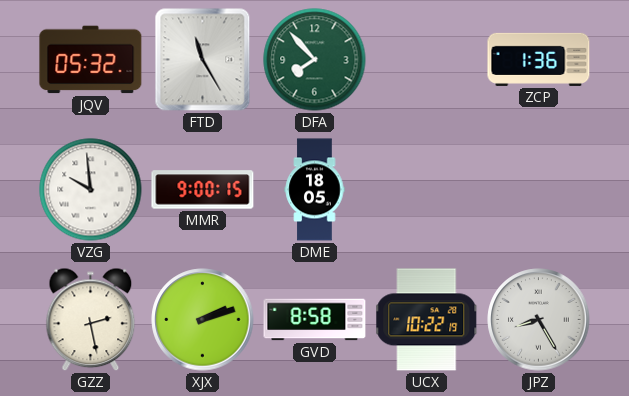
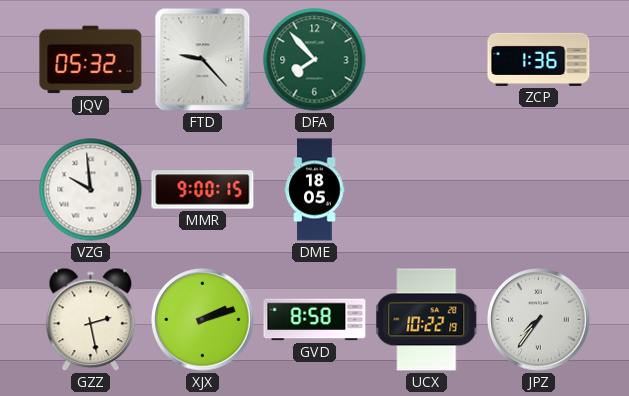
FTD: 11:25 -> 9:23 (203, 60)
JPZ: 8:25 -> 7:36 (539, 320)
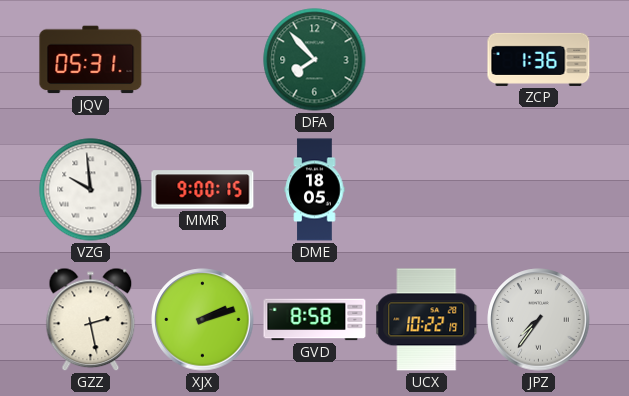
JQV: 05:32 -> 05:31 (91, 60)
FTD: 9:23 -> none (203, 60)
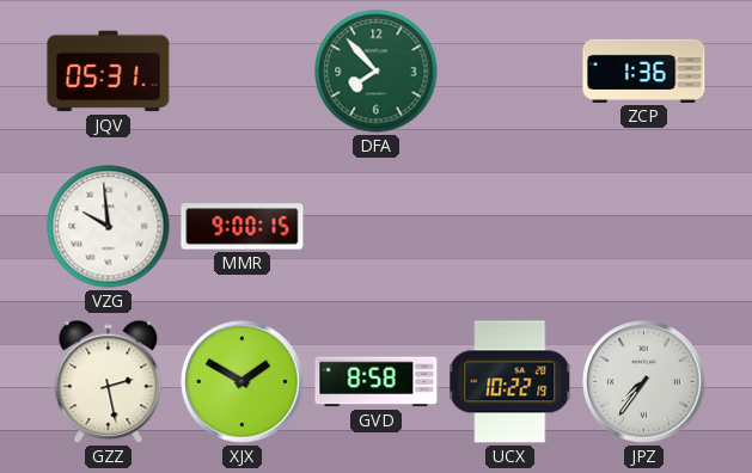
DME: 18:05 -> none (315, 190)
XJX: 2:12 -> 1:50 (243, 382)
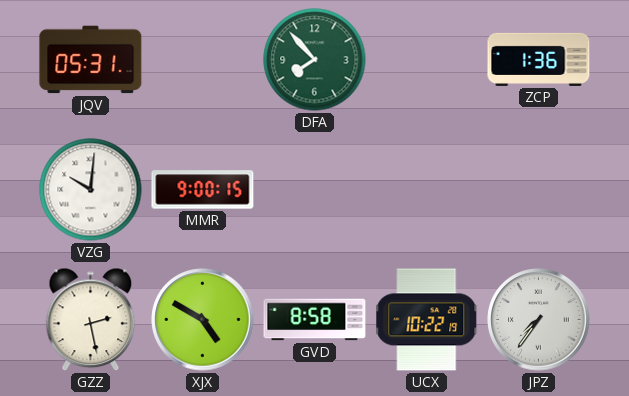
VZG: 9:59 -> 10:01 (91, 190)
XJX: 1:50 -> 4:50 (203, 320)
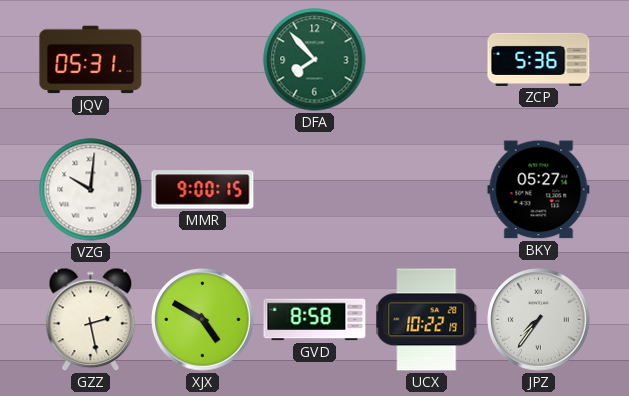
ZCP: 1:36 -> 5:36 (539, 59)
BKY: none -> 05:27 (539, 190)
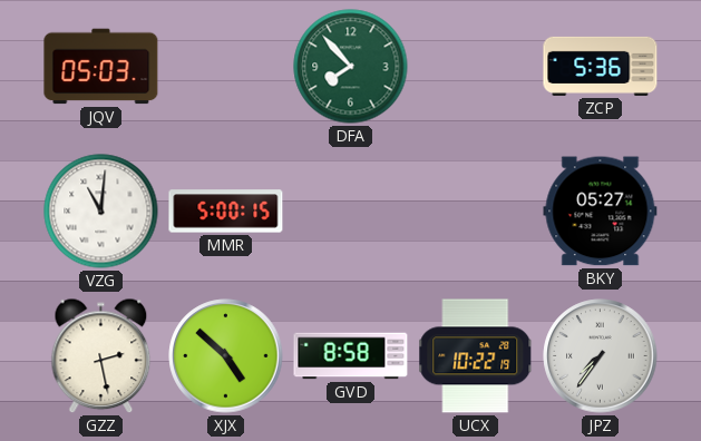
JQV: 05:31 -> 05:03 (101, 67)
VZG: 10:01 -> 11:01 (101, 212)
MMR: 9:00 -> 5:00 (226, 212)
XJX: 4:50 -> 4:52 (226, 356)
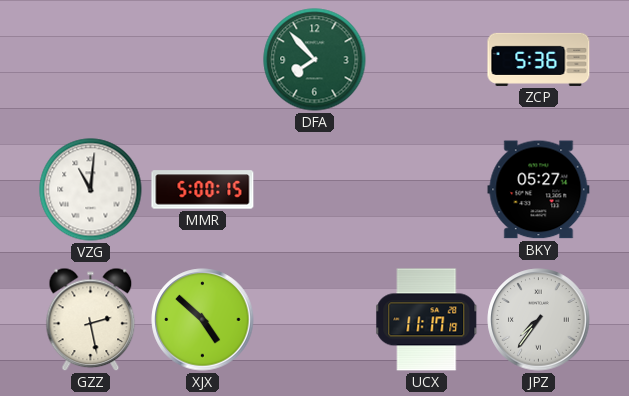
JQV: 05:03 -> none (101, 67)
GVD: 8:58 -> none (351, 356)
UCX: 10:22 -> 11:17 (427, 320)
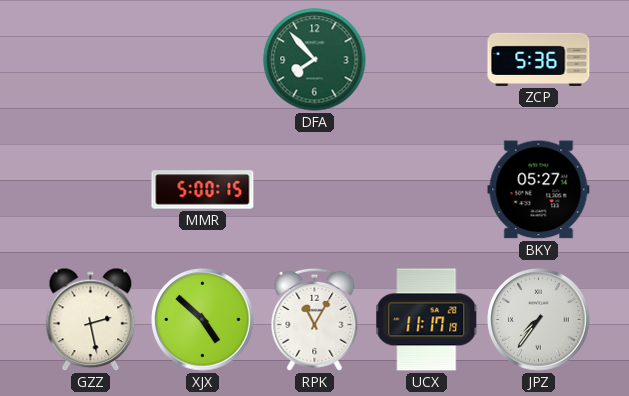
VZG: 11:01 -> none (91, 190)
RPK: none -> 11:05 (315, 319)
